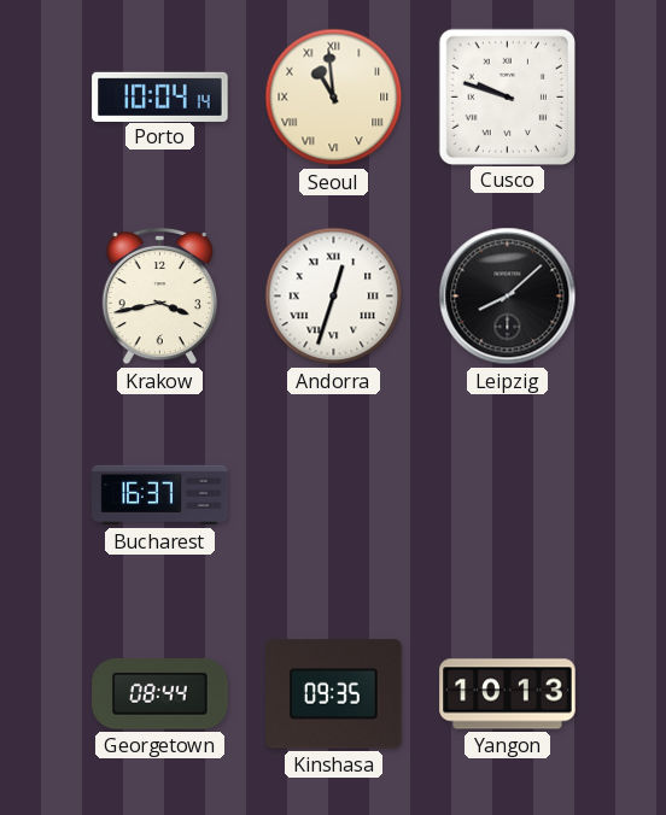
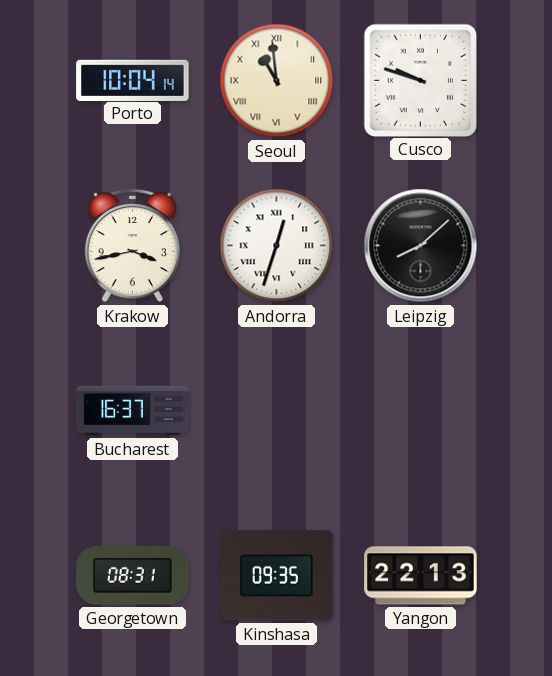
Georgetown: 08:44 -> 08:31 (133, 576)
Yangon: 10:13 -> 22:13 (421, 576)
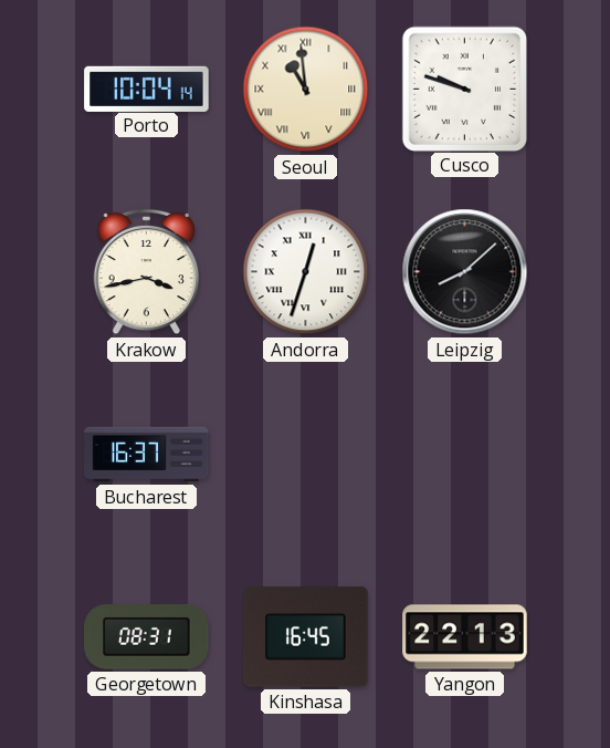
Kinshasa: 09:35 -> 16:45 (306, 637)
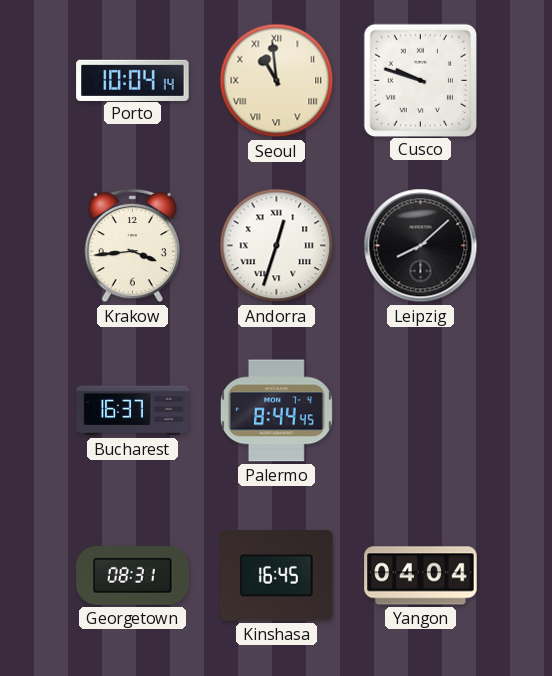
Krakow: 3:43 -> 3:44 (132, 246)
Palermo: none -> 8:44 (276, 411)
Yangon: 22:13 -> 04:04 (421, 576)
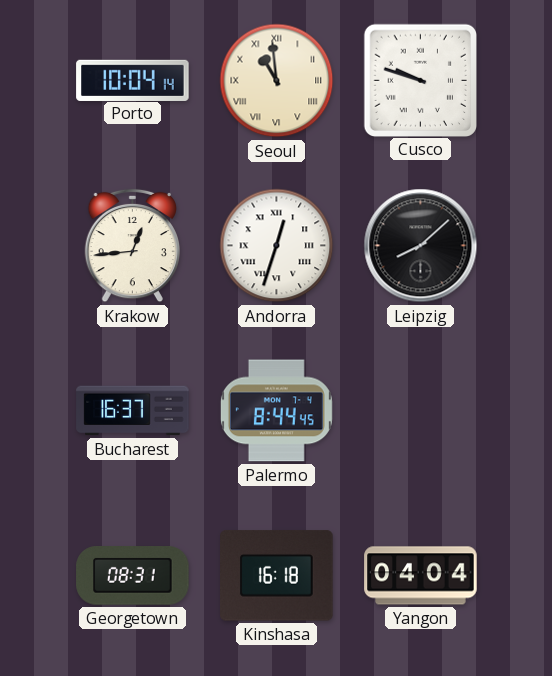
Krakow: 3:44 -> 12:44 (132, 246)
Kinshasa: 16:45 -> 16:18 (277, 576)
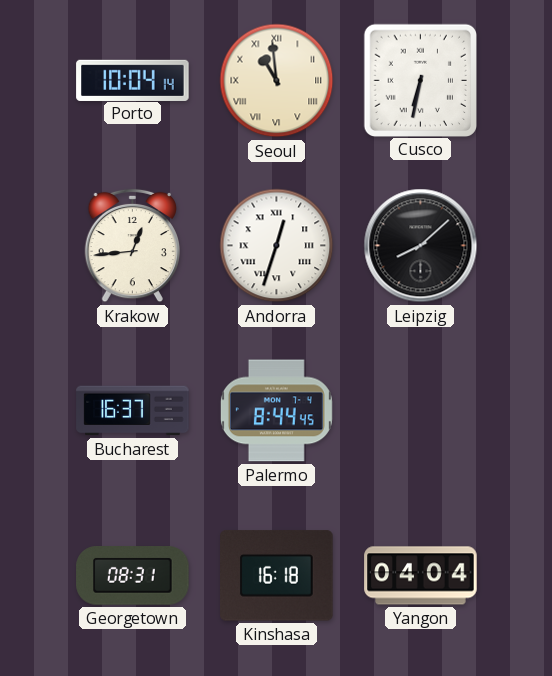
Cusco: 9:48 -> 6:32 (420, 80)
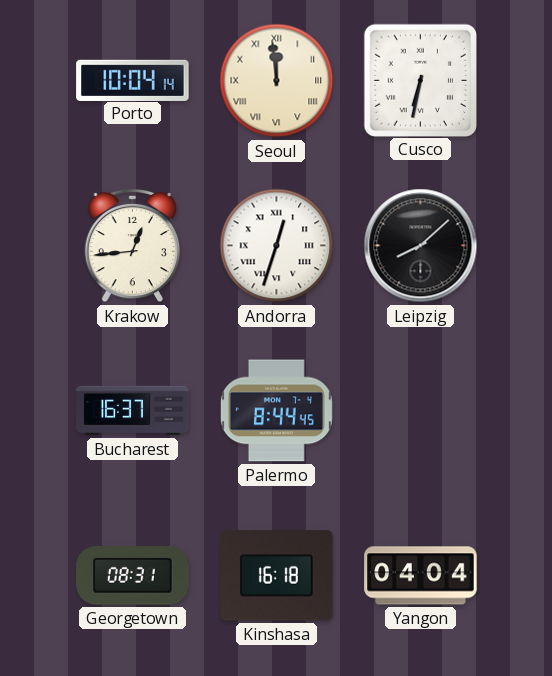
Seoul: 10:59 -> 11:59 (277, 81)
